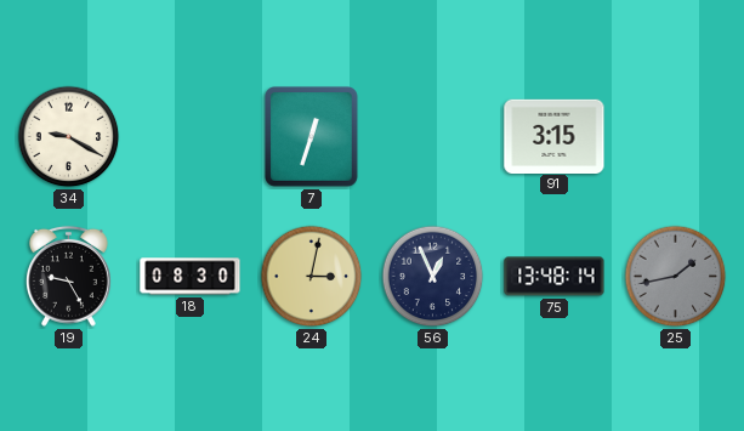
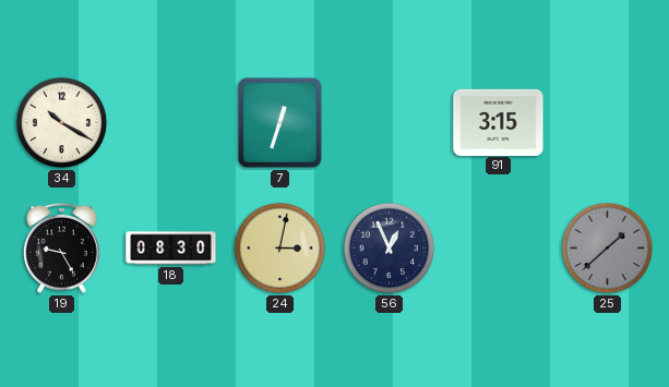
34: 9:20 -> 10:20 (62, 123)
75: 13:48 -> none (555, 277)
25: 1:43 -> 1:38 (608, 249)
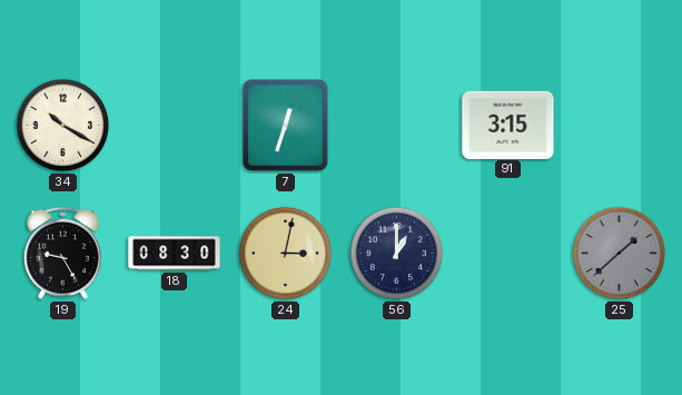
56: 12:56 -> 1:00 (397, 254)
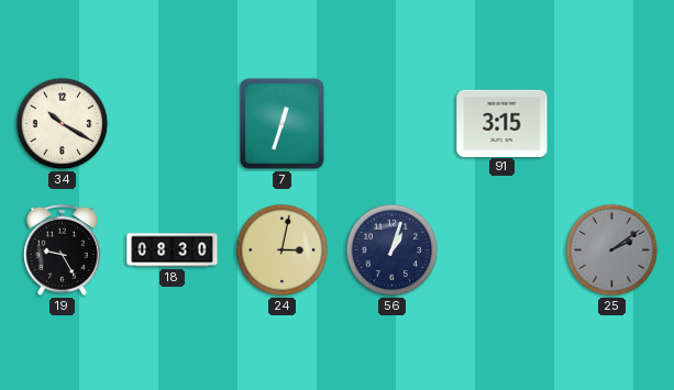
56: 1:00 -> 1:03 (393, 250)
25: 1:38 -> 2:09 (612, 250)
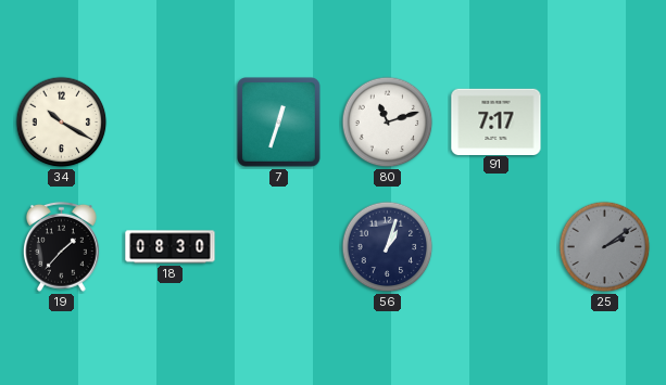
80: none -> 11:12 (388, 123)
91: 3:15 -> 7:17 (497, 121)
19: 9:25 -> 1:37 (62, 246)
24: 3:02 -> none (283, 250)
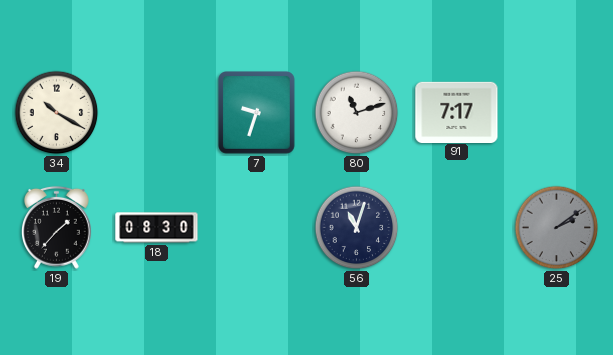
7: 12:33 -> 9:33 (257, 113)
56: 1:03 -> 11:03 (357, 228)
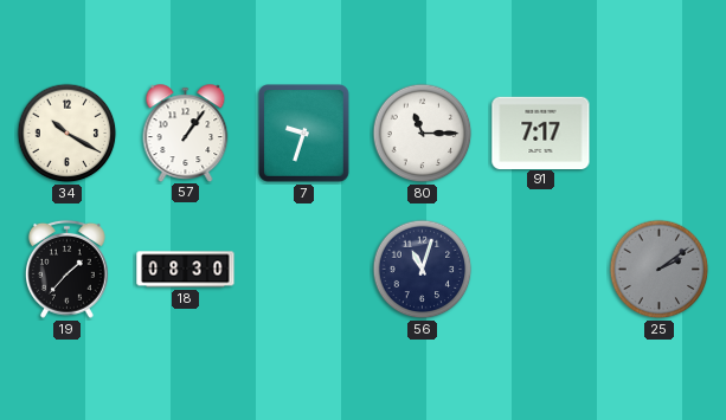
57: none -> 1:06 (186, 133)
80: 11:12 -> 11:15 (423, 134)
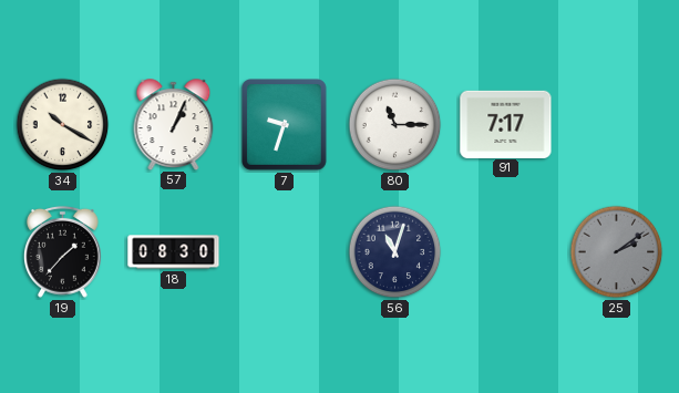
57: 1:06 -> 1:04 (174, 124)
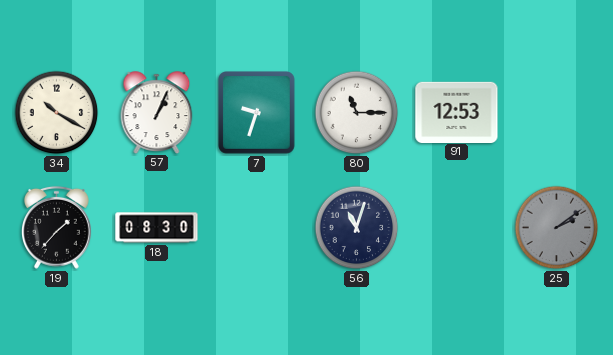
91: 7:17 -> 12:53 (457, 112)
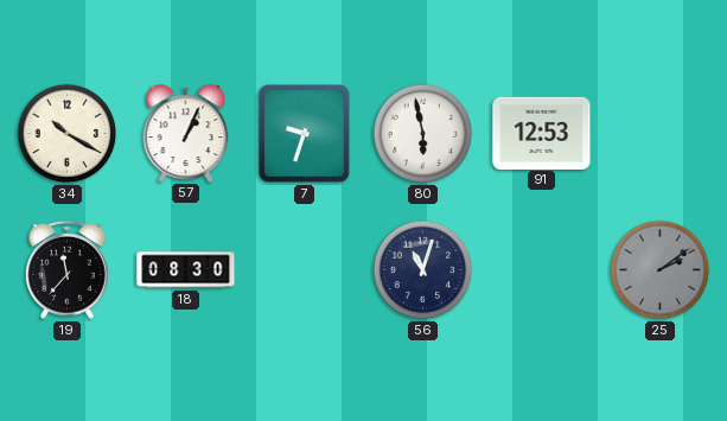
80: 11:15 -> 5:58 (423, 134)
19: 1:37 -> 11:37 (68, 269)
